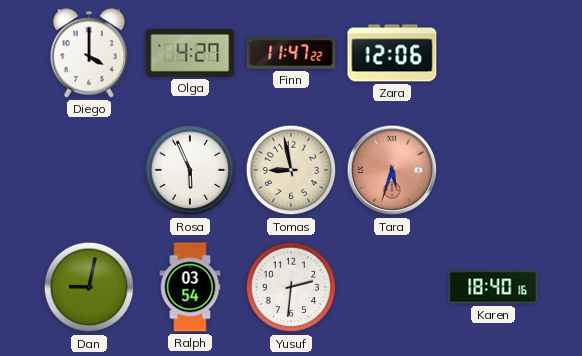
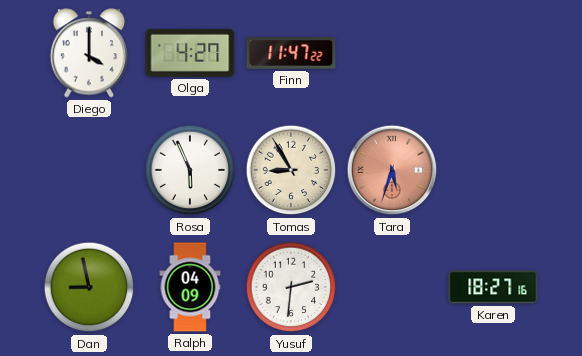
Zara: 12:06 -> none (392, 53)
Tomas: 8:58 -> 8:55 (291, 170)
Dan: 9:02 -> 8:58 (89, 287)
Ralph: 03:54 -> 04:09 (190, 287)
Karen: 18:40 -> 18:27 (493, 287)
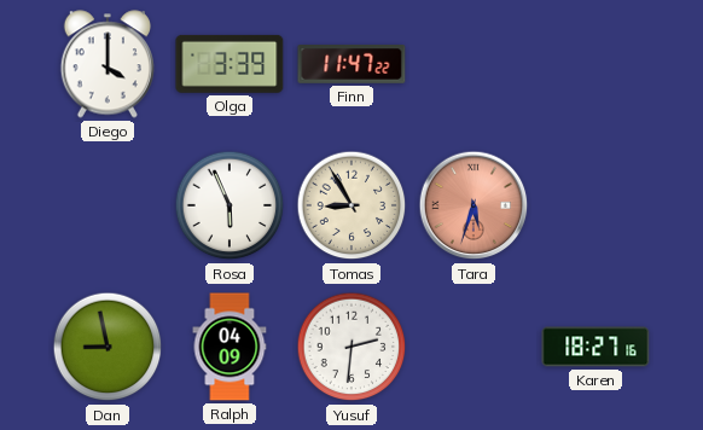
Olga: 4:27 -> 3:39 (230, 64)
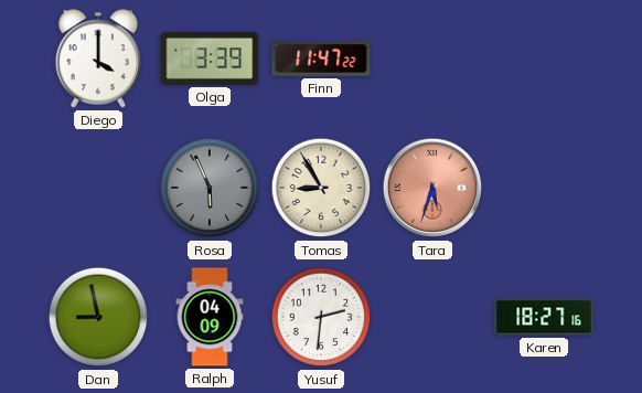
Rosa dial: white -> grey (210, 188)
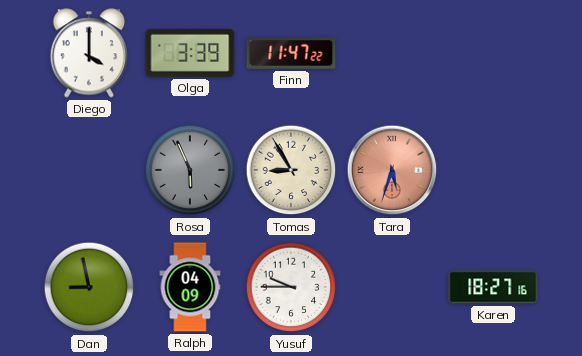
Yusuf: 2:31 -> 9:45 (291, 287)
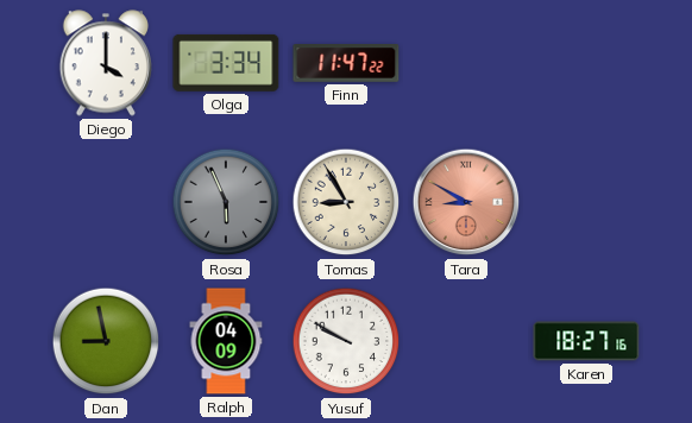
Olga: 3:39 -> 3:34 (226, 63)
Tara: 5:33 -> 8:50 (466, 202)
Yusuf: 9:45 -> 9:50 (346, 341)
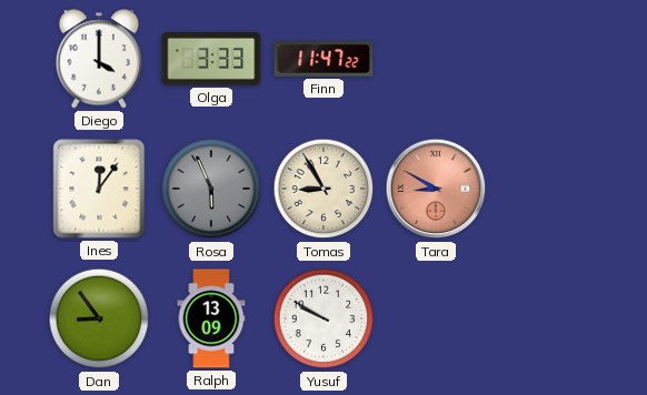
Olga: 3:34 -> 3:33 (211, 59)
Ines: none -> 12:06 (99, 189)
Dan: 8:58 -> 8:54 (99, 318)
Ralph: 04:09 -> 13:09 (211, 318)
Karen: 18:27 -> none (586, 341)
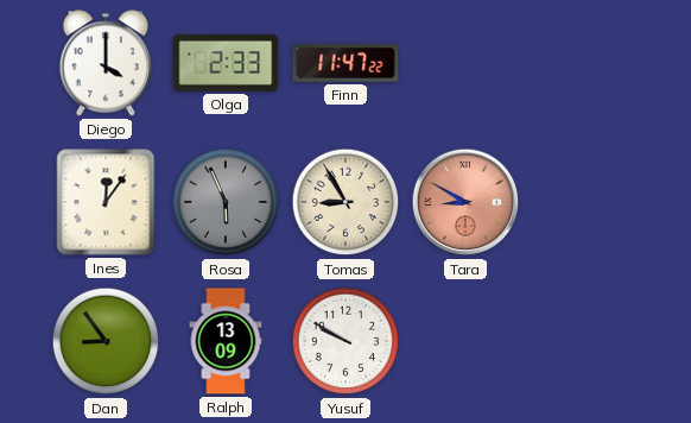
Olga: 3:33 -> 2:33 (226, 63)
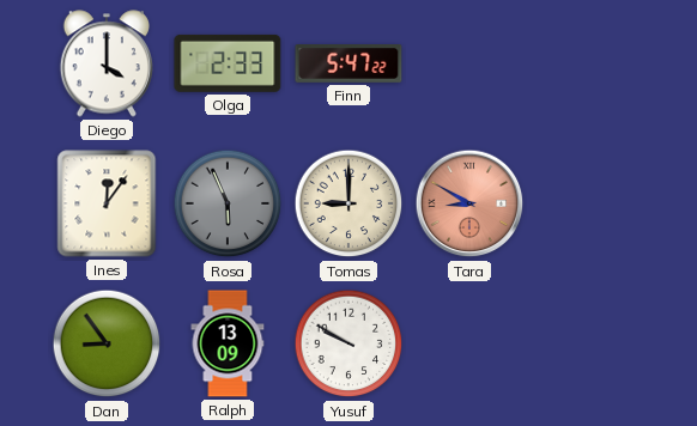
Finn: 11:47 -> 5:47 (348, 63)
Tomas: 8:55 -> 9:00 (348, 203)
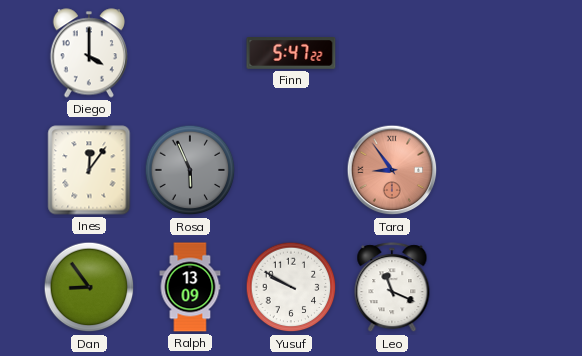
Olga: 2:33 -> none (228, 63)
Tomas: 9:00 -> none (348, 203)
Tara: 8:50 -> 8:54 (392, 170)
Leo: none -> 11:19 (392, 288)
